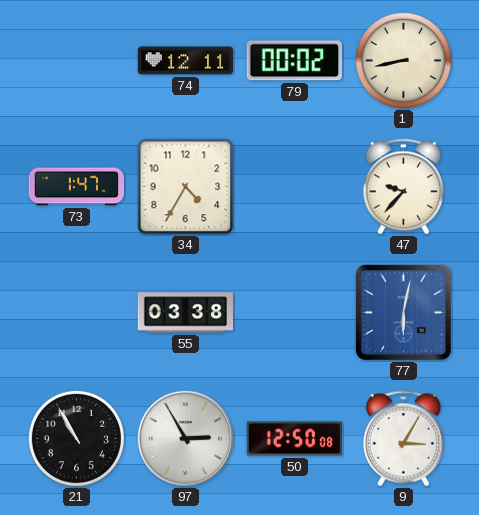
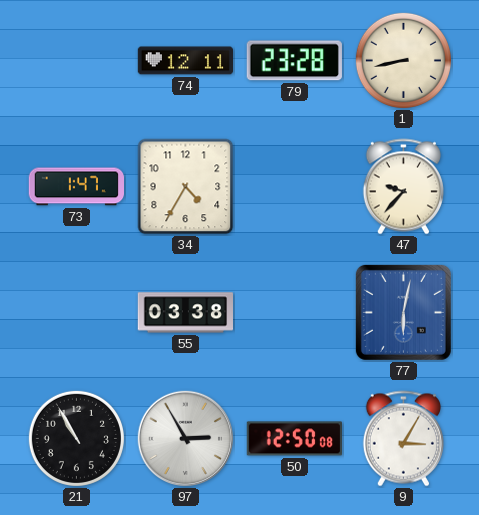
79: 00:02 -> 23:28 (294, 61)
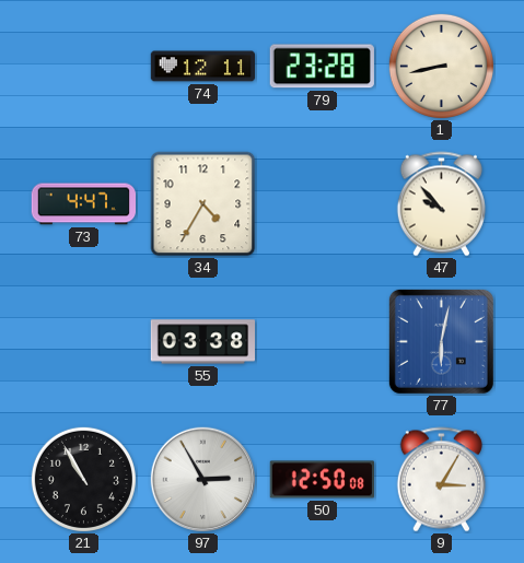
73: 1:47 -> 4:47 (83, 204)
47: 9:37 -> 9:53 (441, 204)
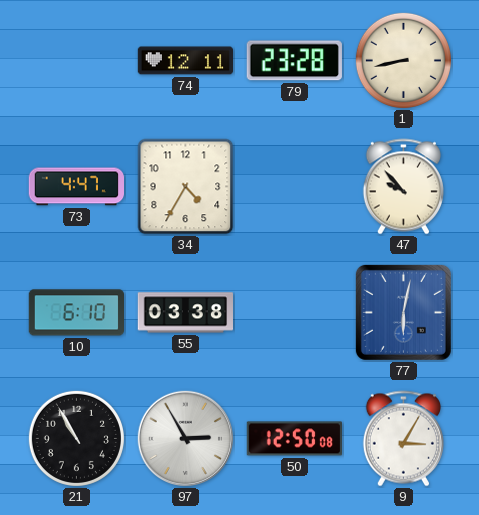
10: none -> 6:10 (76, 313)
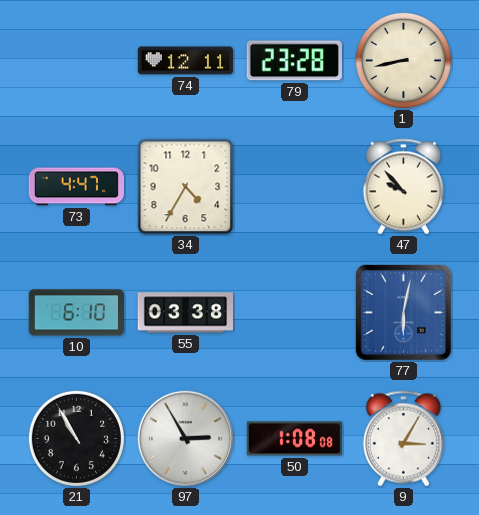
50: 12:50 -> 1:08 (294, 439)
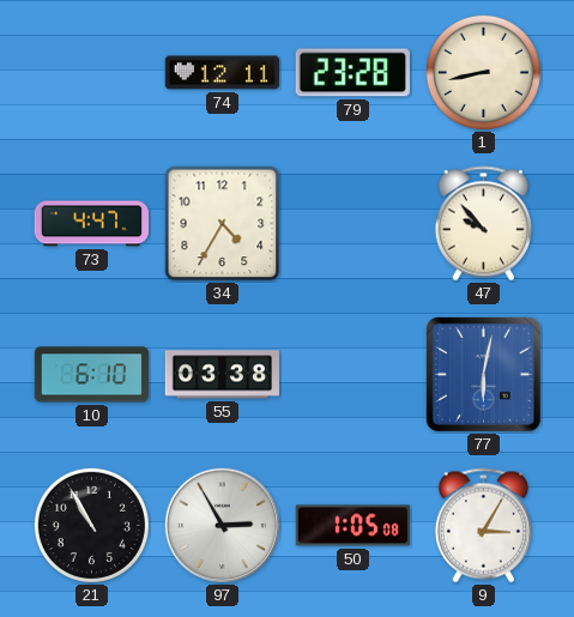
50: 1:08 -> 1:05 (352, 526)
